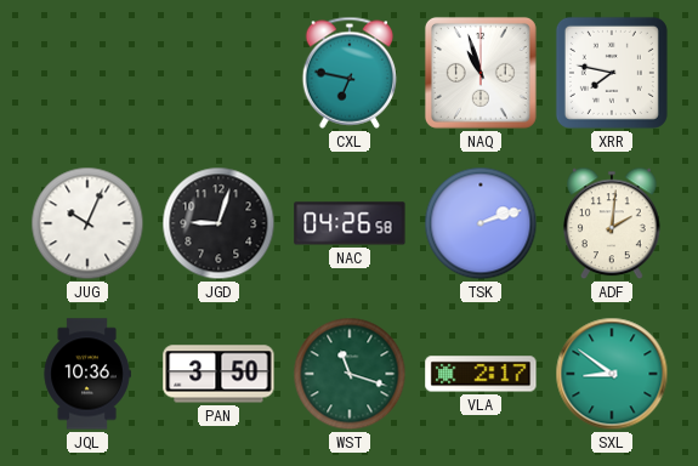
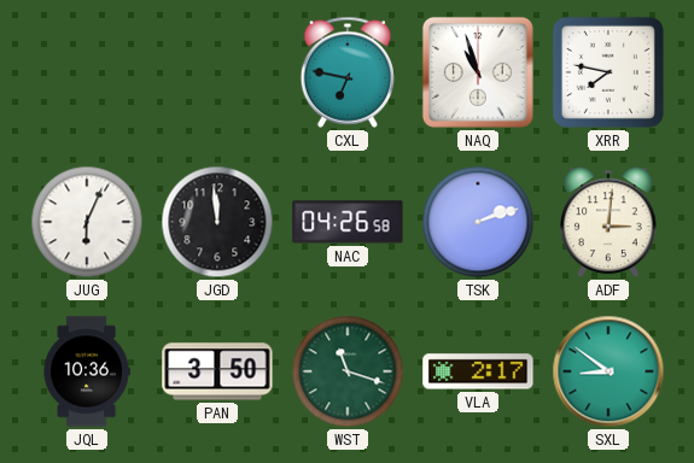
JUG: 10:04 -> 6:04 (87, 222)
JGD: 9:03 -> 11:59 (217, 222)
ADF: 2:01 -> 3:01 (610, 222)
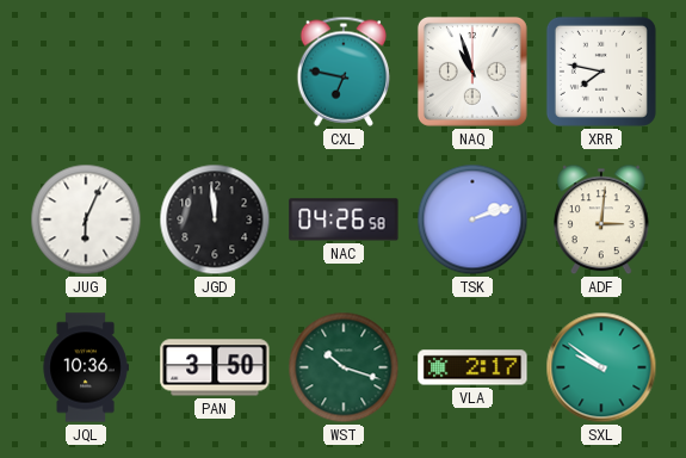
WST: 11:18 -> 10:18 (344, 367)
SXL: 8:51 -> 9:51 (601, 367)
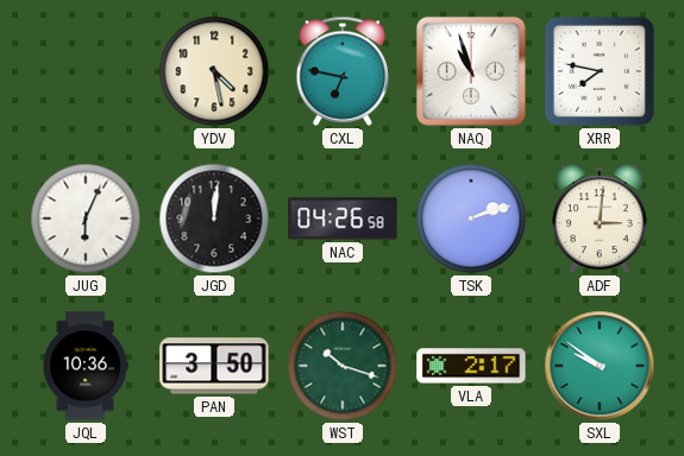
YDV: none -> 4:28 (214, 71)
JGD: 11:59 -> 12:01 (214, 218)
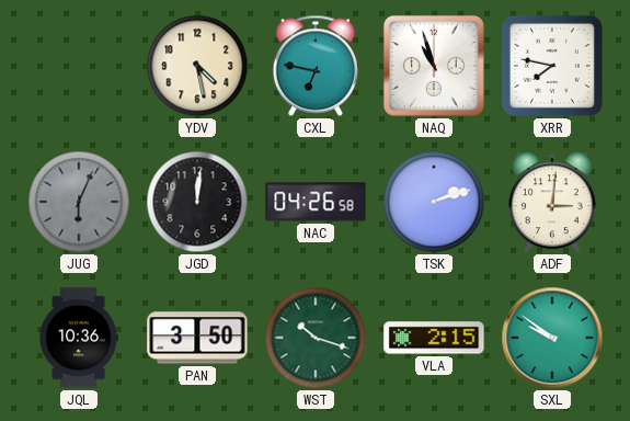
JUG dial: white -> grey (79, 202)
VLA: 2:17 -> 2:15 (434, 338)
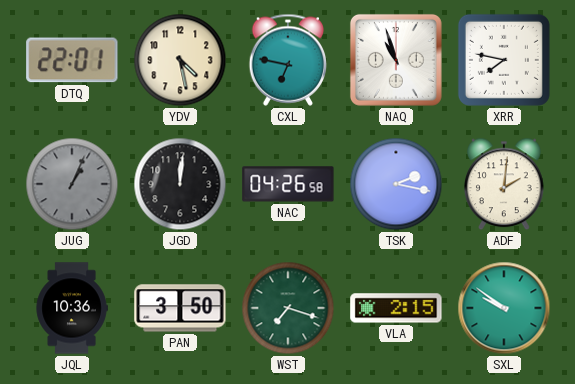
DTQ: none -> 22:01 (72, 60)
JUG: 6:04 -> 1:04 (72, 184)
TSK: 2:12 -> 2:17 (396, 184)
ADF: 3:01 -> 2:01 (505, 184)
WST: 10:18 -> 7:18 (288, 308)
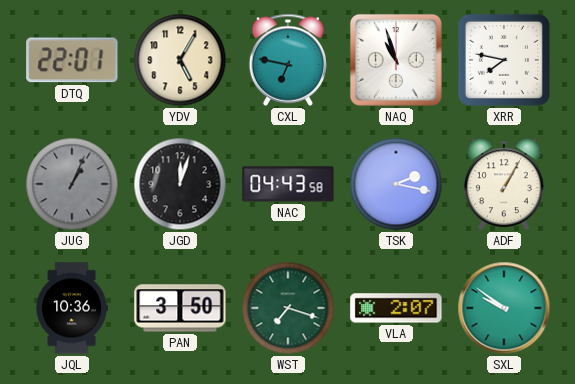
YDV: 4:28 -> 5:05 (180, 60)
JGD: 12:01 -> 12:03 (180, 184)
NAC: 04:26 -> 04:43 (288, 184)
ADF: 2:01 -> 1:05 (505, 184)
VLA: 2:15 -> 2:07 (396, 308)
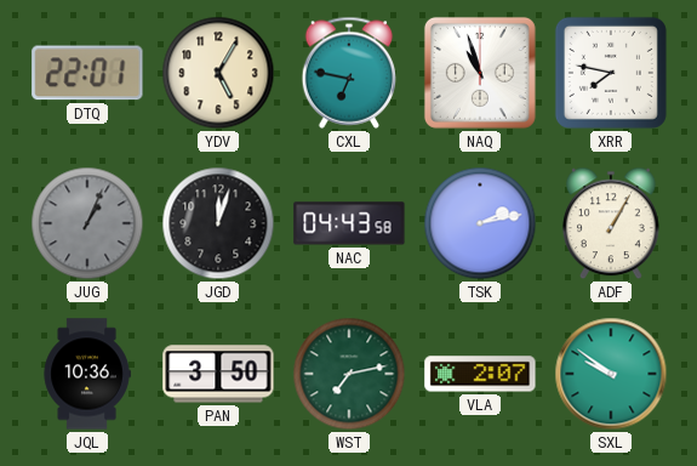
TSK: 2:17 -> 2:13 (480, 223)
WST: 7:18 -> 7:13 (349, 374)
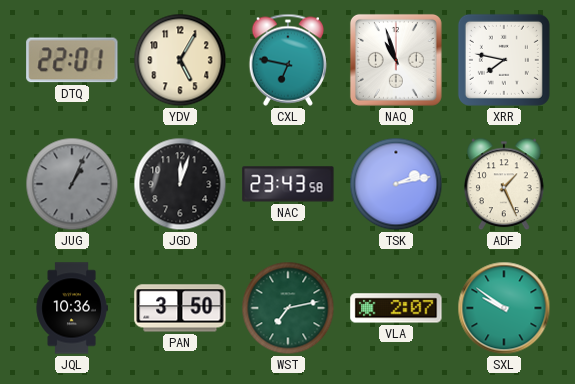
NAC: 04:43 -> 23:43 (288, 184)
ADF: 1:05 -> 1:26 (505, 184)
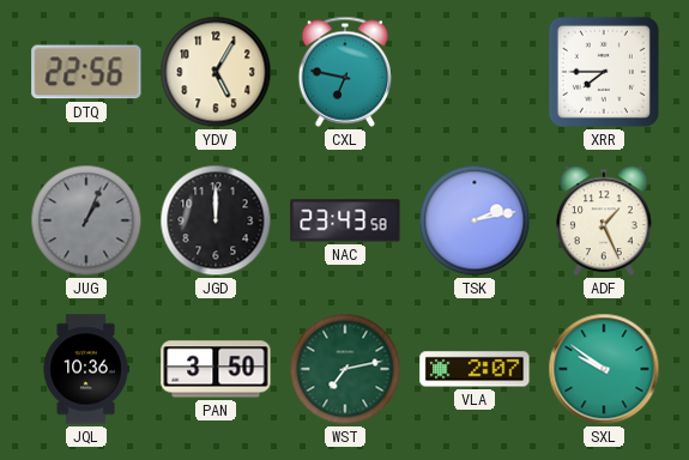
DTQ: 22:01 -> 22:56 (86, 72)
NAQ: 10:57 -> none (396, 60)
XRR: 7:47 -> 7:45 (604, 72)
JGD: 12:03 -> 12:00 (216, 220)
